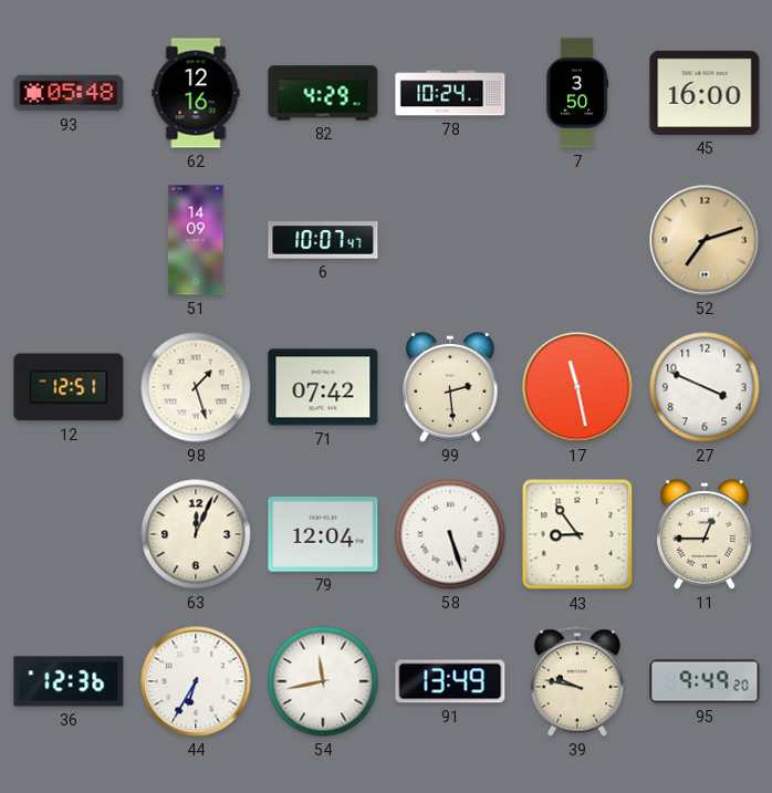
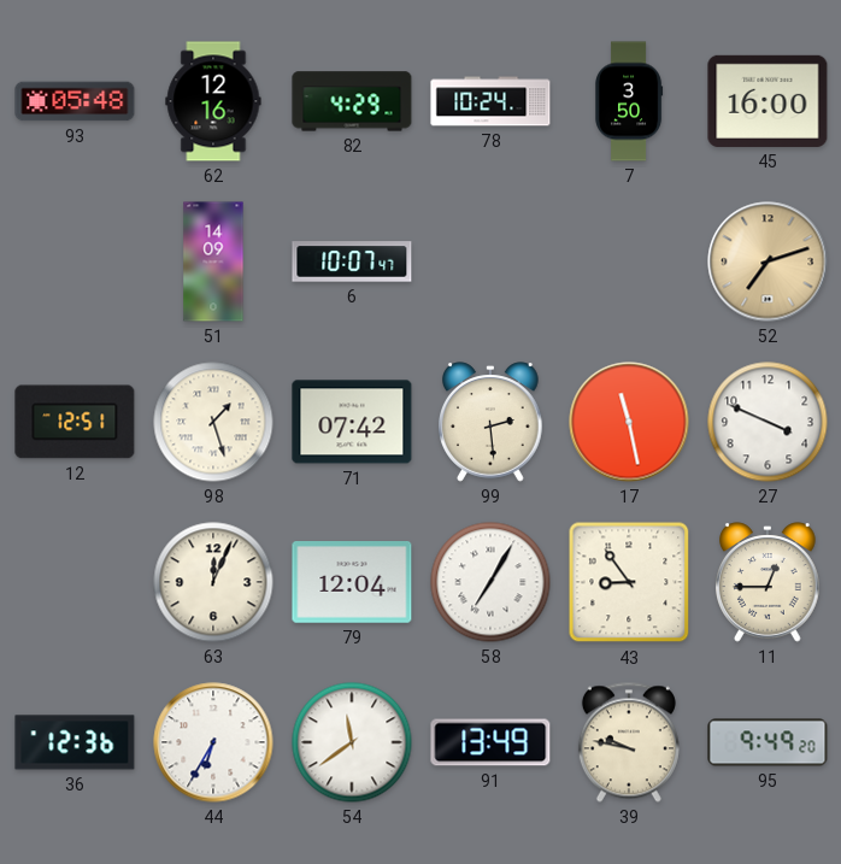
58: 5:27 -> 7:05 (490, 582)
54: 11:43 -> 11:39 (352, 742)
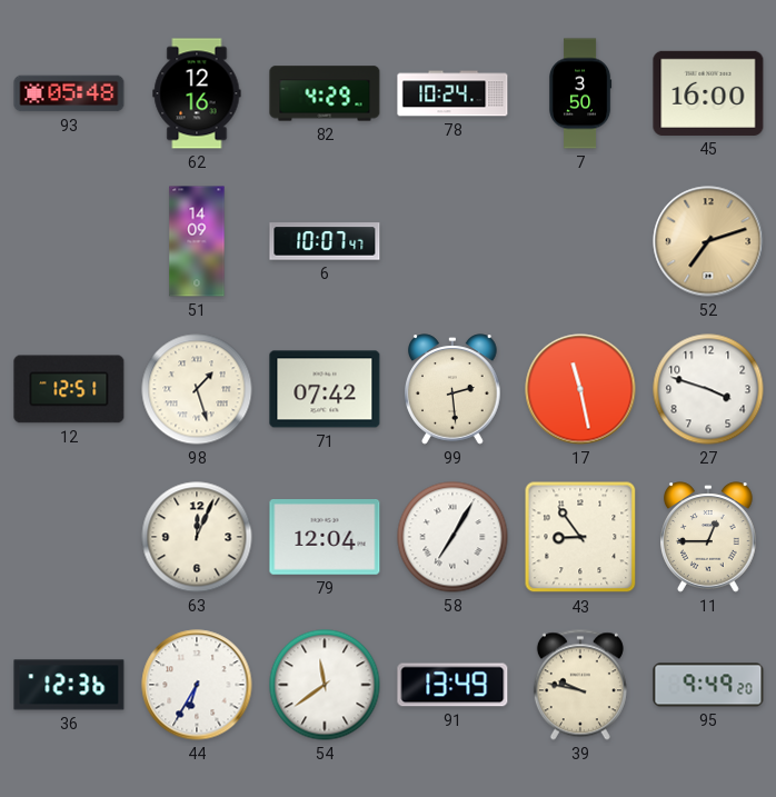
27: 3:49 -> 3:48 (708, 389)
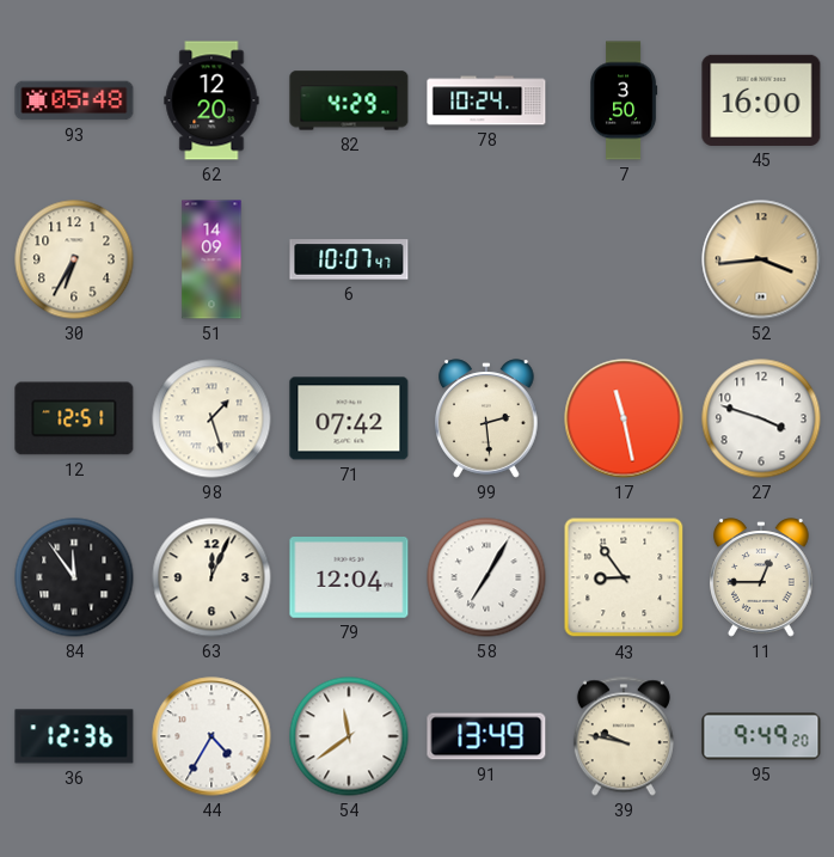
62: 12:16 -> 12:20 (211, 100)
30: none -> 6:35 (74, 259)
52: 7:12 -> 3:44 (761, 259)
84: none -> 11:54 (74, 577)
44: 6:35 -> 4:35 (211, 736)
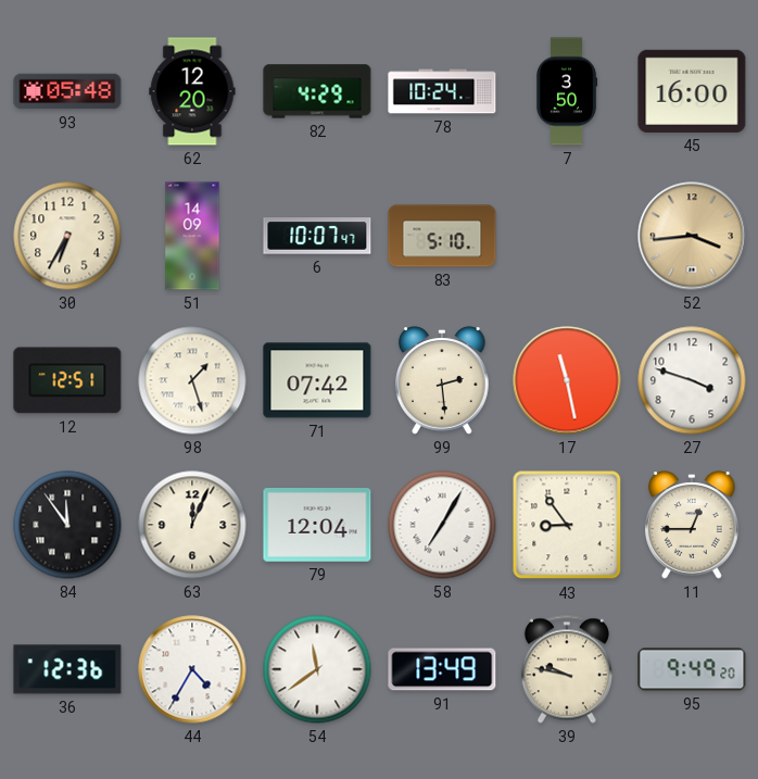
83: none -> 5:10 (442, 236)
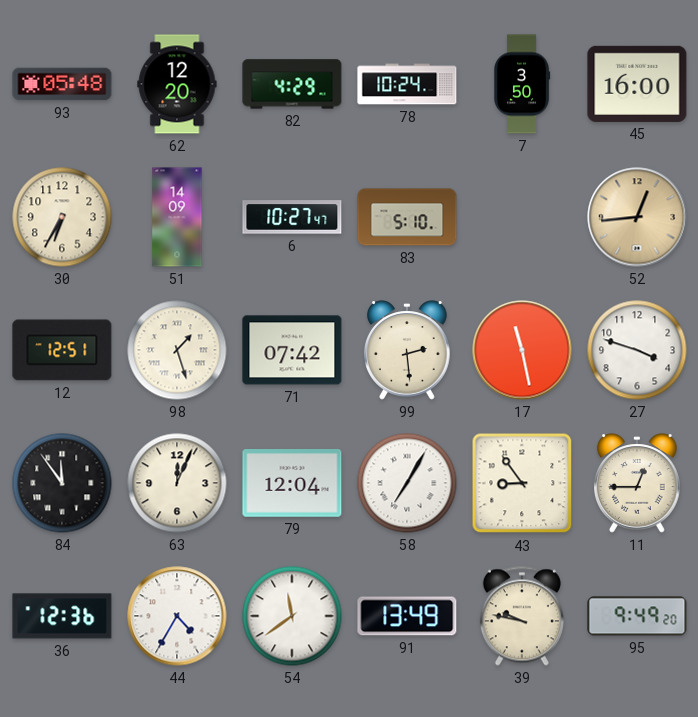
6: 10:07 -> 10:27 (292, 217)
52: 3:44 -> 12:44 (637, 217)
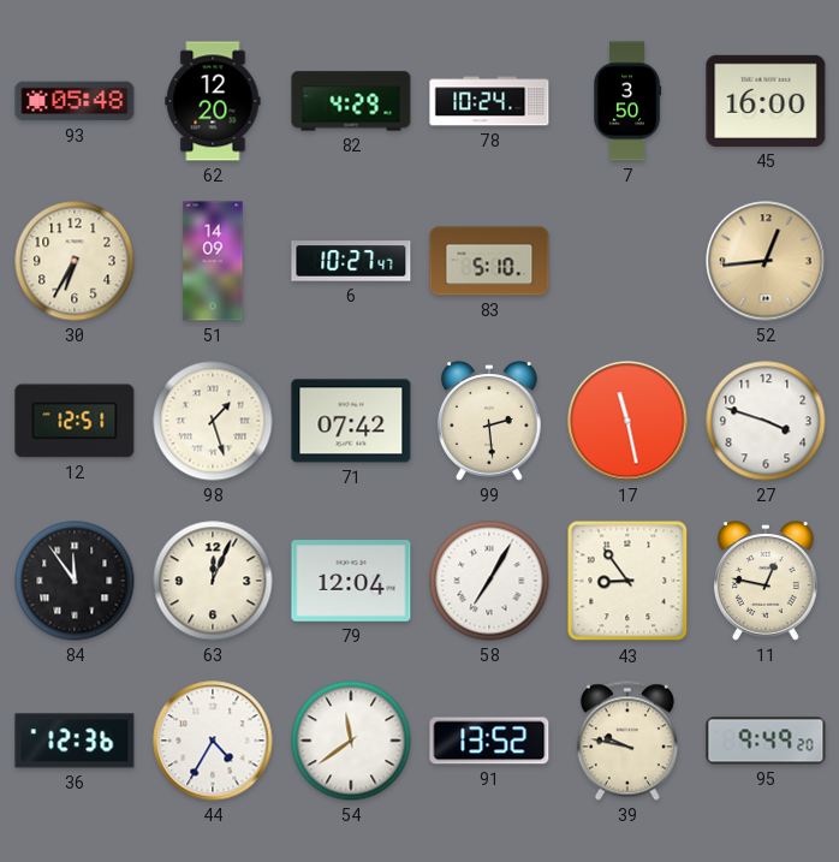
11: 12:45 -> 12:47 (767, 581)
91: 13:49 -> 13:52 (489, 741)
